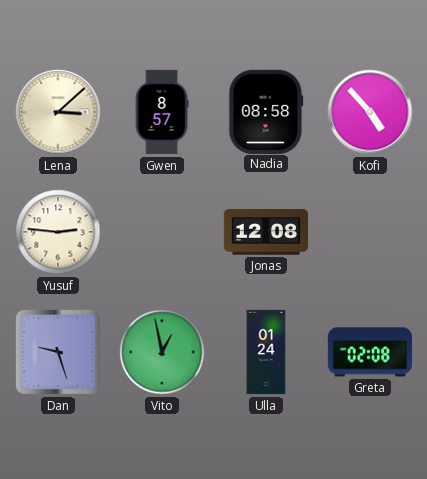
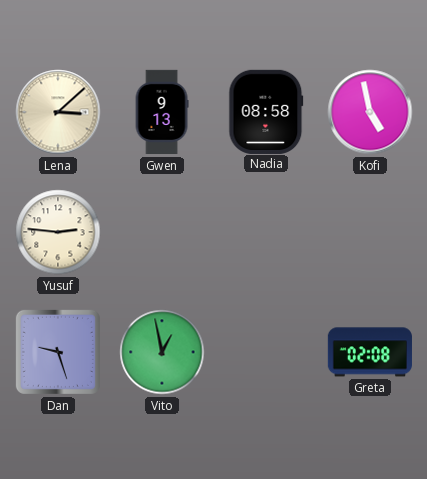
Gwen: 8:57 -> 9:13 (162, 112)
Kofi: 4:53 -> 4:58 (370, 112)
Jonas: 12:08 -> none (265, 232)
Ulla: 01:24 -> none (266, 352)
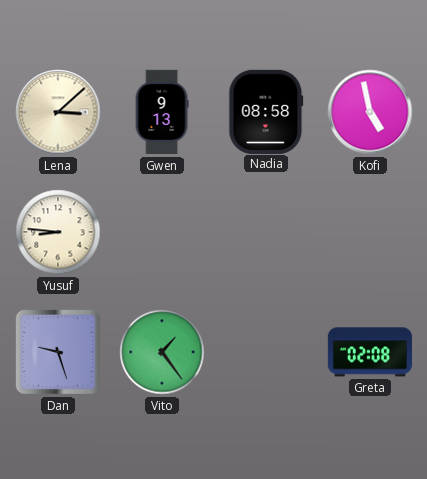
Yusuf: 2:46 -> 8:46 (58, 232)
Vito: 12:58 -> 1:24 (162, 352)
